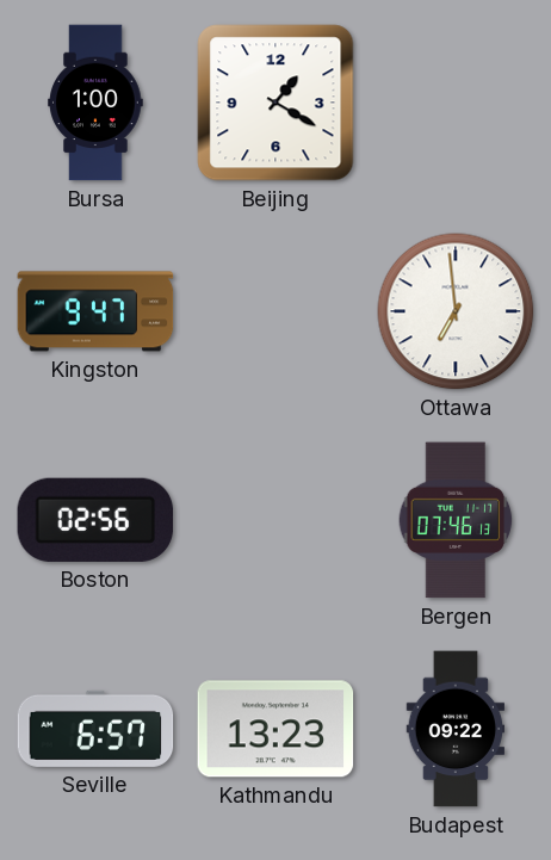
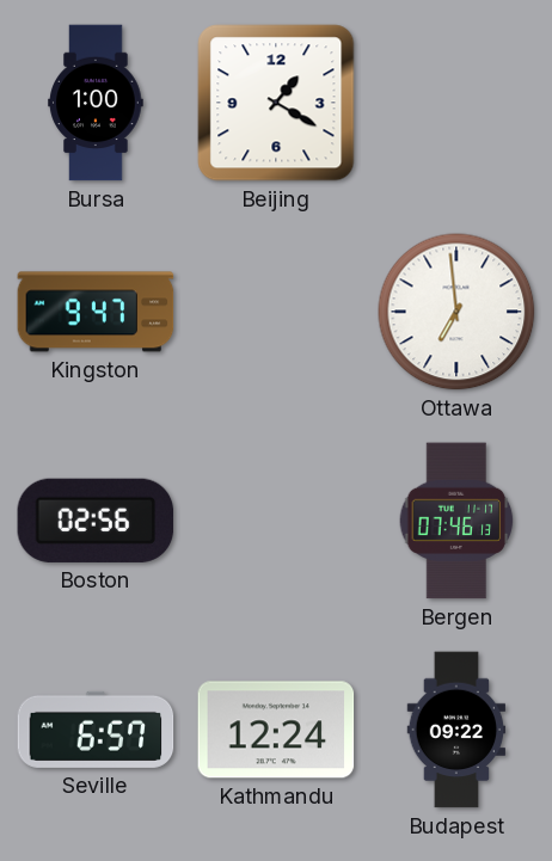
Kathmandu: 13:23 -> 12:24 (276, 730)
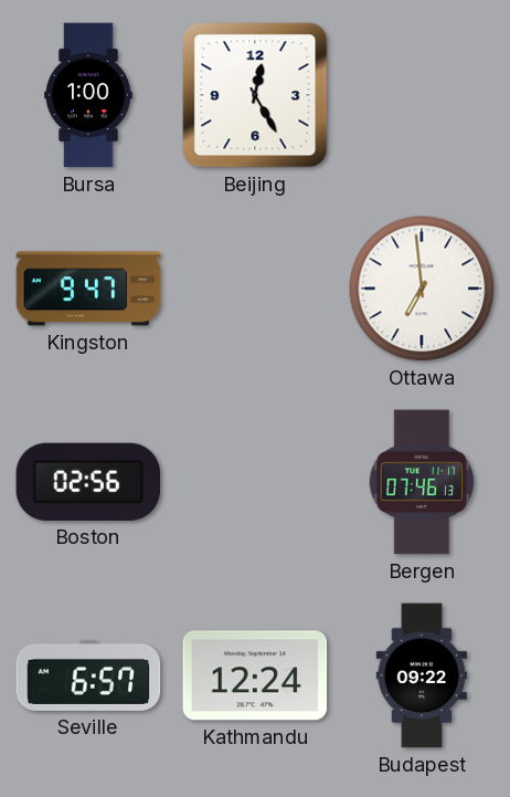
Beijing: 1:20 -> 12:25 (255, 95)
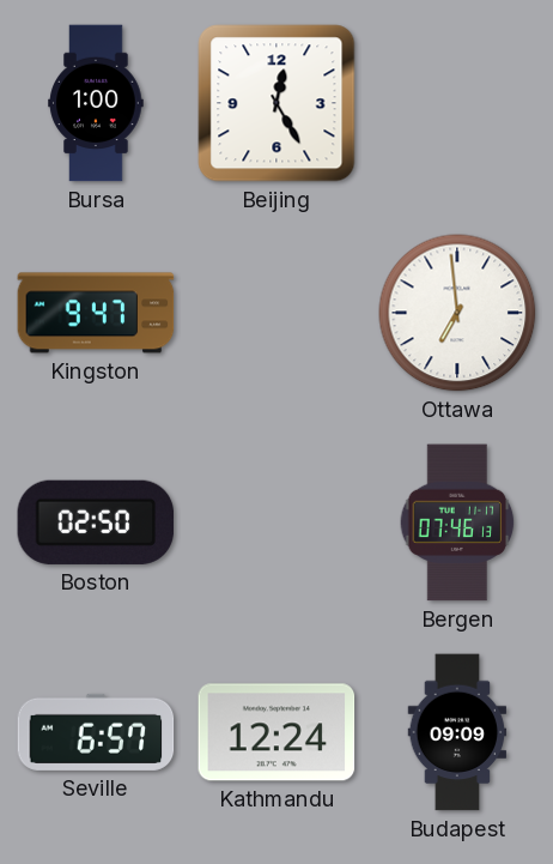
Boston: 02:56 -> 02:50 (96, 522)
Budapest: 09:22 -> 09:09 (457, 732)
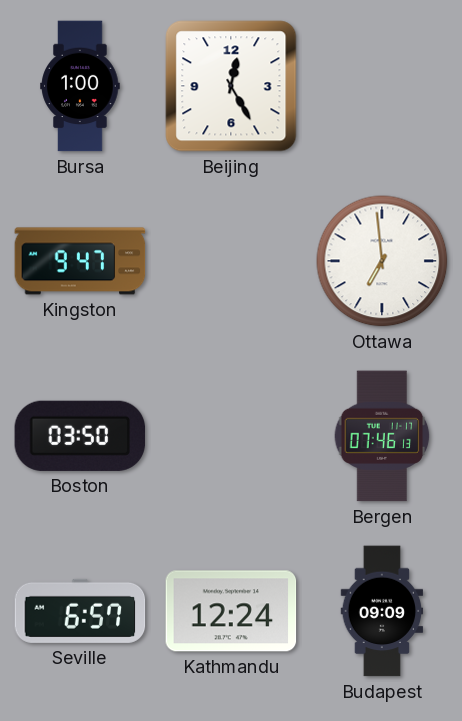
Boston: 02:50 -> 03:50 (80, 436)
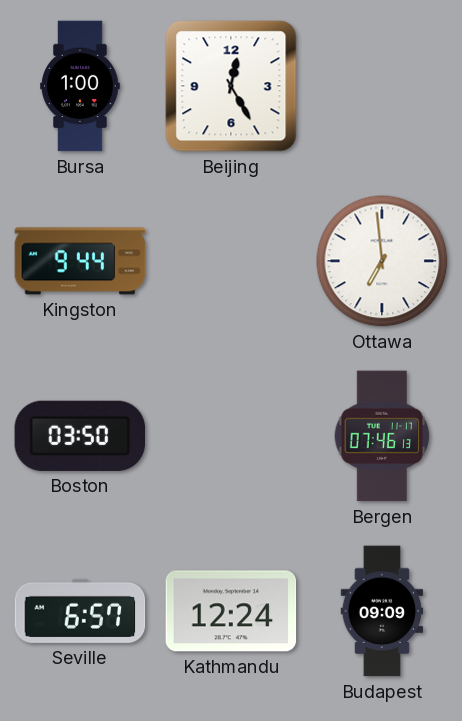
Kingston: 9:47 -> 9:44 (80, 261)
